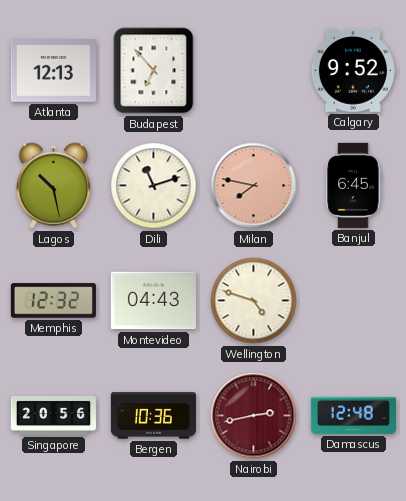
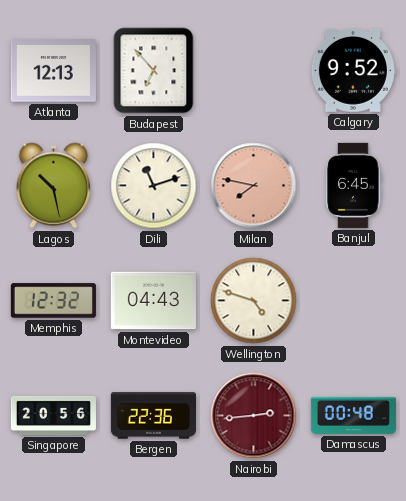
Bergen: 10:36 -> 22:36 (153, 416)
Nairobi: 2:43 -> 2:44 (254, 416)
Damascus: 12:48 -> 00:48 (353, 415)
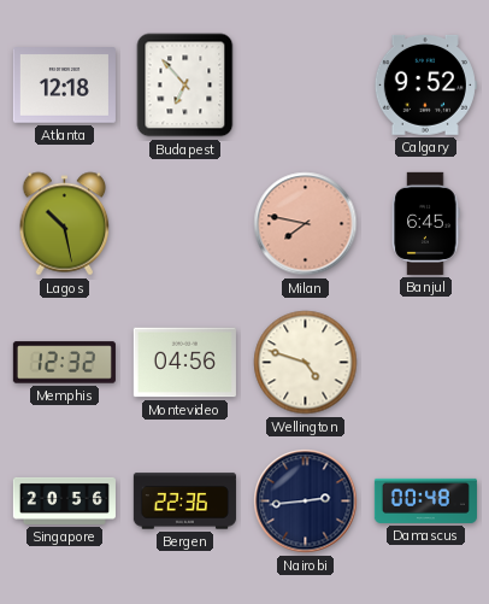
Atlanta: 12:13 -> 12:18 (64, 86)
Dili: 11:12 -> none (154, 186)
Montevideo: 04:43 -> 04:56 (184, 363)
Nairobi dial: burgundy -> navy (306, 502)
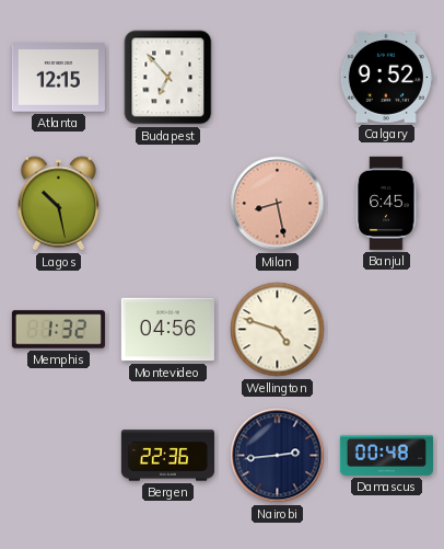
Atlanta: 12:18 -> 12:15 (58, 78)
Milan: 7:47 -> 8:28 (278, 204)
Memphis: 12:32 -> 1:32 (58, 330)
Singapore: 20:56 -> none (64, 500)
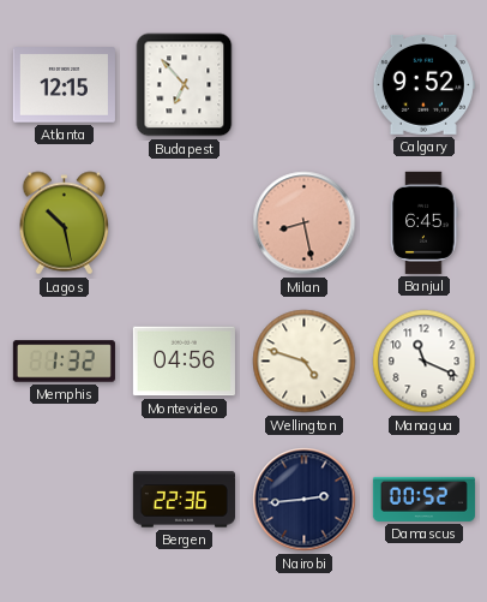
Managua: none -> 11:19 (425, 362)
Damascus: 00:48 -> 00:52 (423, 499)
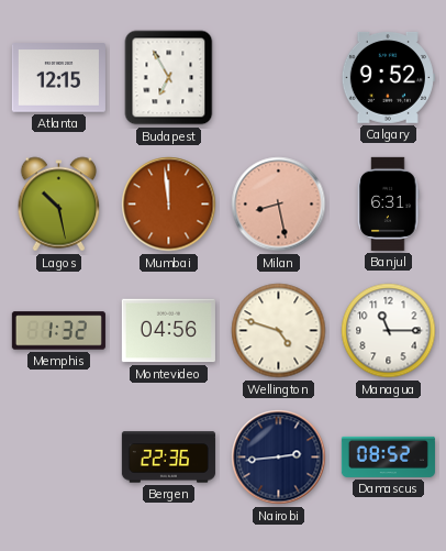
Budapest: 6:53 -> 6:55 (169, 78)
Mumbai: none -> 11:59 (169, 205)
Banjul: 6:45 -> 6:31 (388, 203)
Managua: 11:19 -> 11:15 (389, 331)
Damascus: 00:52 -> 08:52 (388, 456)
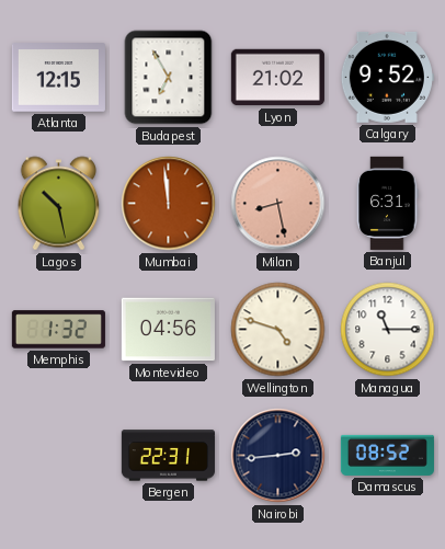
Lyon: none -> 21:02 (277, 78)
Bergen: 22:36 -> 22:31 (168, 456)
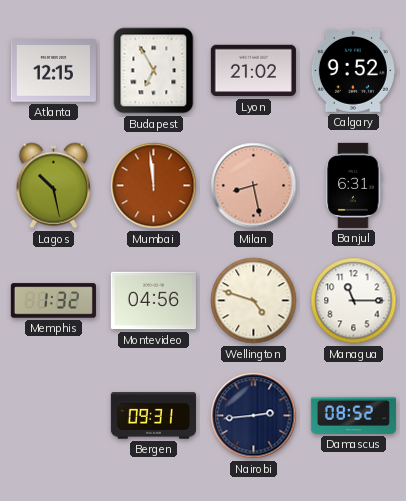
Bergen: 22:31 -> 09:31 (153, 416)
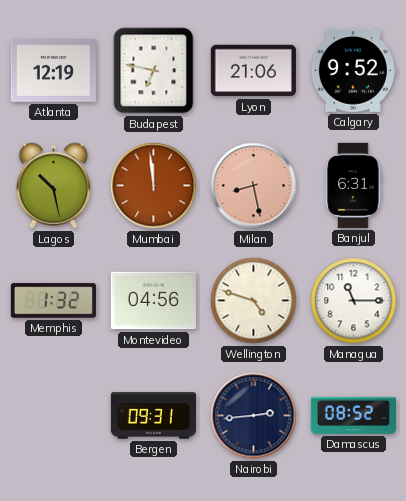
Atlanta: 12:15 -> 12:19 (53, 71)
Budapest: 6:55 -> 6:47 (154, 71)
Lyon: 21:02 -> 21:06 (253, 71)
